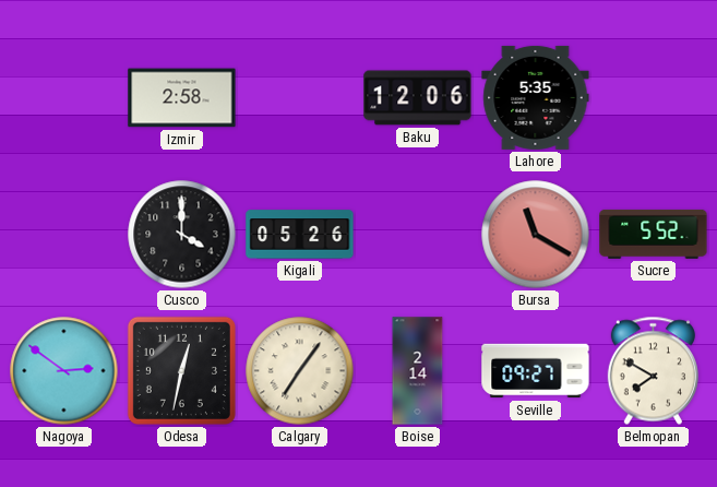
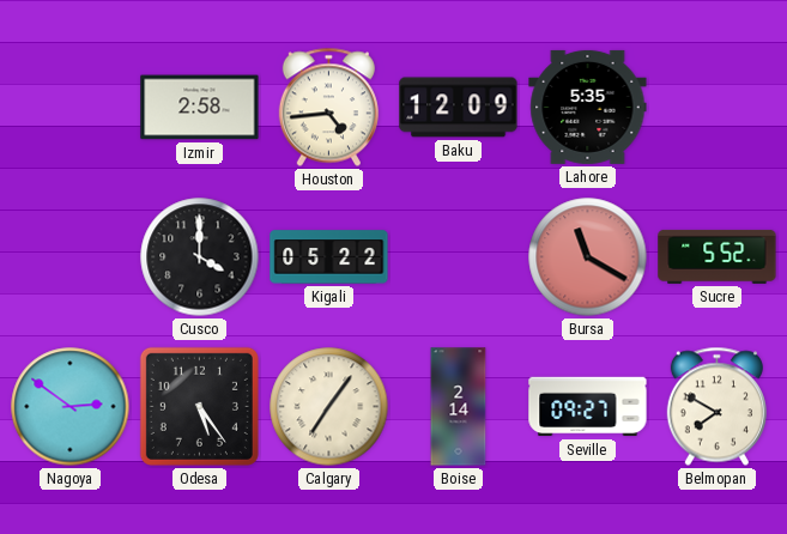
Houston: none -> 4:44 (328, 108)
Baku: 12:06 -> 12:09 (459, 108)
Kigali: 05:26 -> 05:22 (329, 257)
Odesa: 12:32 -> 5:24 (199, 406)
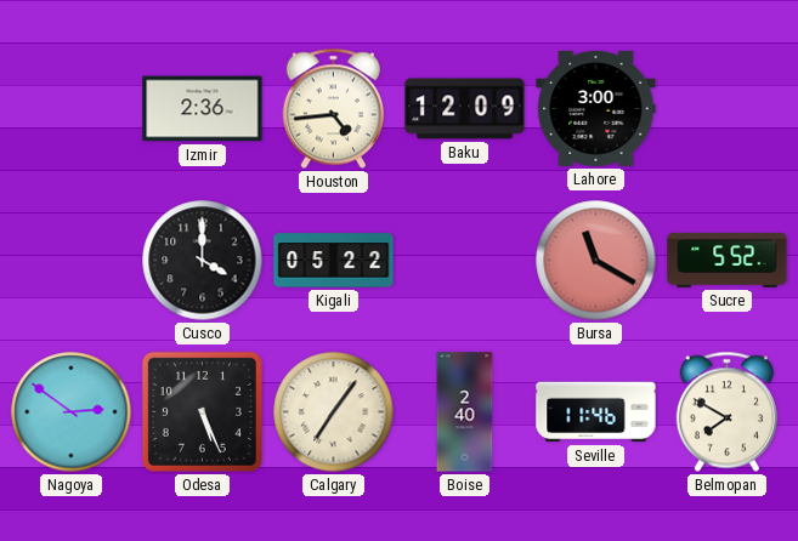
Izmir: 2:58 -> 2:36 (203, 109)
Lahore: 5:35 -> 3:00 (596, 108)
Odesa: 5:24 -> 5:26 (202, 411)
Boise: 2:14 -> 2:40 (465, 412)
Seville: 09:27 -> 11:46 (596, 412)
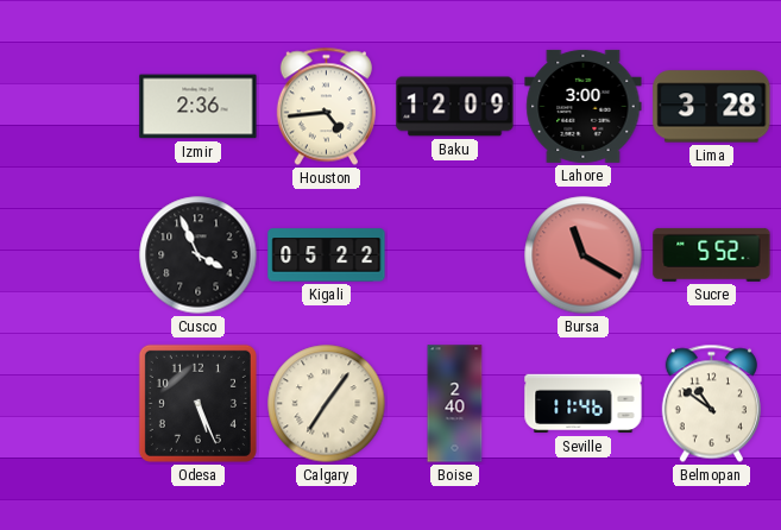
Lima: none -> 3:28 (712, 107)
Cusco: 4:00 -> 3:56 (199, 255)
Nagoya: 2:51 -> none (72, 412)
Belmopan: 7:50 -> 10:51 (711, 404)
